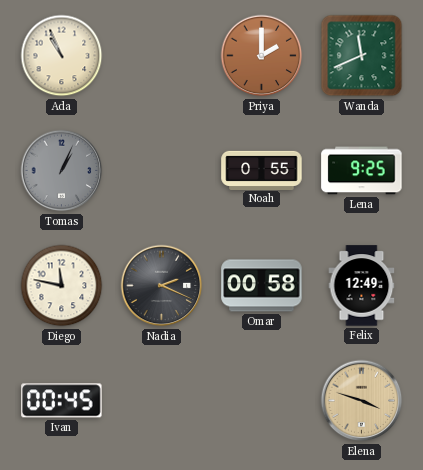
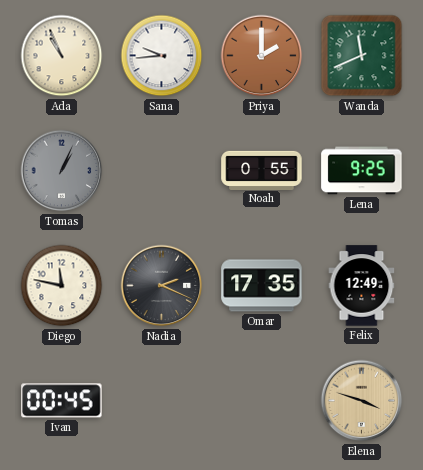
Sana: none -> 9:44 (162, 56)
Omar: 00:58 -> 17:35 (262, 286)
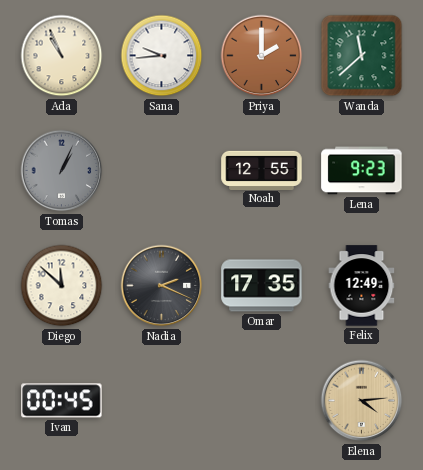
Wanda: 11:41 -> 11:38 (362, 56)
Noah: 0:55 -> 12:55 (262, 170)
Lena: 9:25 -> 9:23 (362, 171)
Diego: 11:47 -> 11:52 (62, 286)
Elena: 3:48 -> 4:14 (362, 401)
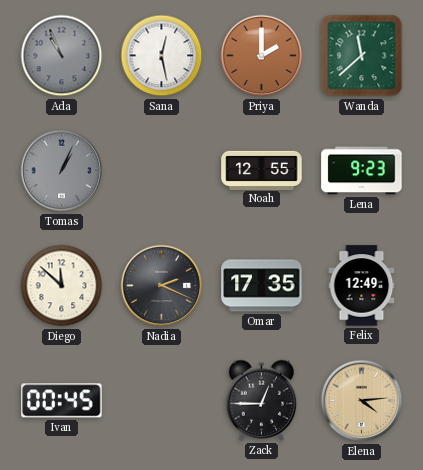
Ada dial: cream -> grey (62, 56)
Sana: 9:44 -> 12:28 (162, 56)
Zack: none -> 12:45 (262, 400)
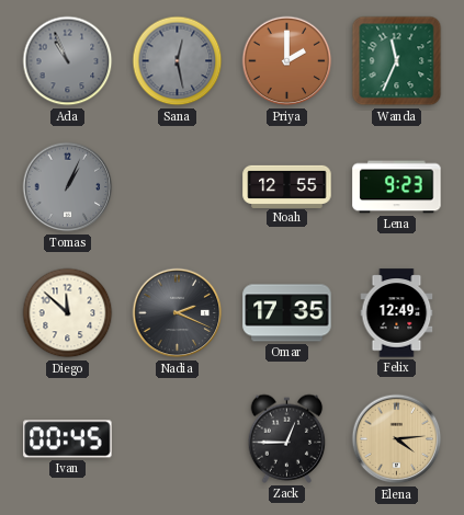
Sana dial: white -> grey (178, 61)
Wanda: 11:38 -> 11:34 (397, 61)
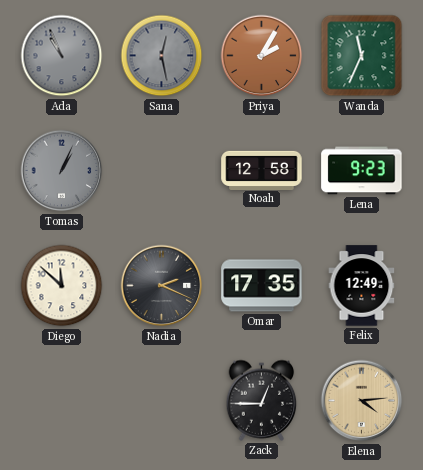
Priya: 2:00 -> 2:05 (262, 56)
Noah: 12:55 -> 12:58 (262, 170)
Ivan: 00:45 -> none (68, 439)
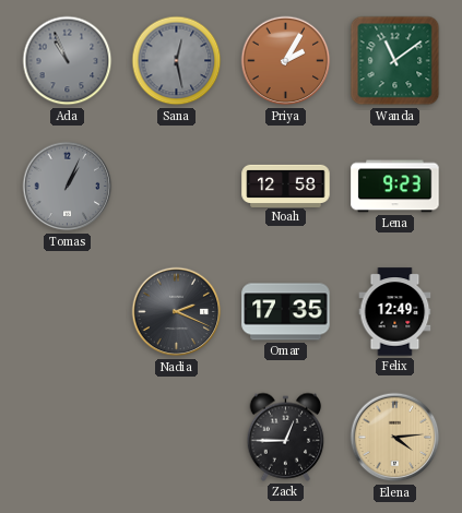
Wanda: 11:34 -> 11:09 (395, 61)
Diego: 11:52 -> none (62, 286)
